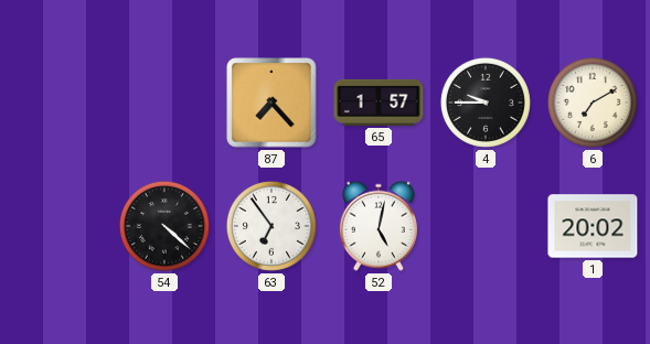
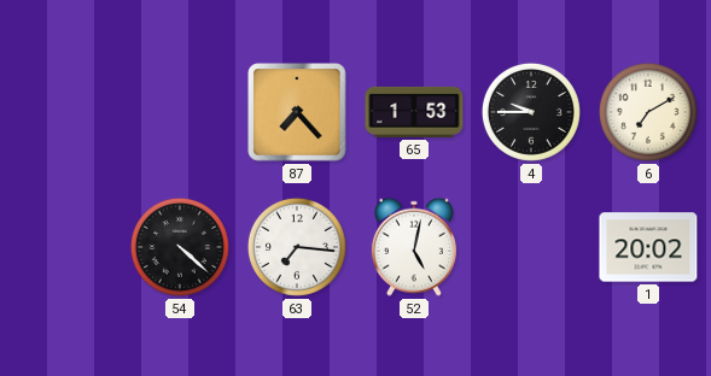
65: 1:57 -> 1:53 (414, 112)
63: 6:54 -> 7:16 (297, 247)
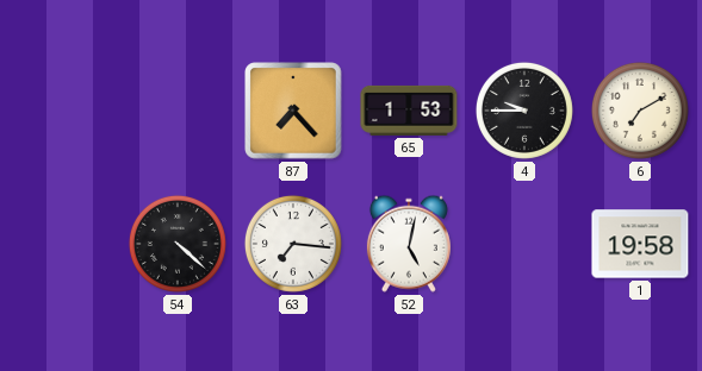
1: 20:02 -> 19:58 (640, 244)
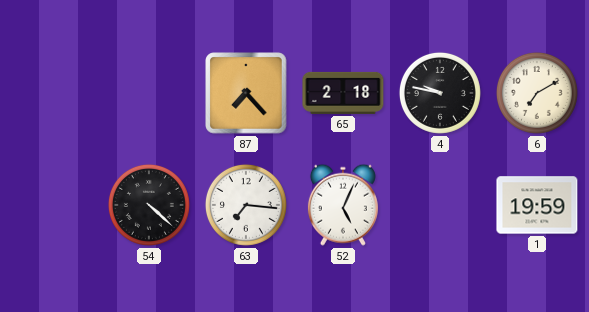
65: 1:53 -> 2:18 (343, 93)
4: 9:45 -> 9:47 (440, 93)
52: 5:02 -> 5:04 (343, 205)
1: 19:58 -> 19:59 (537, 205)
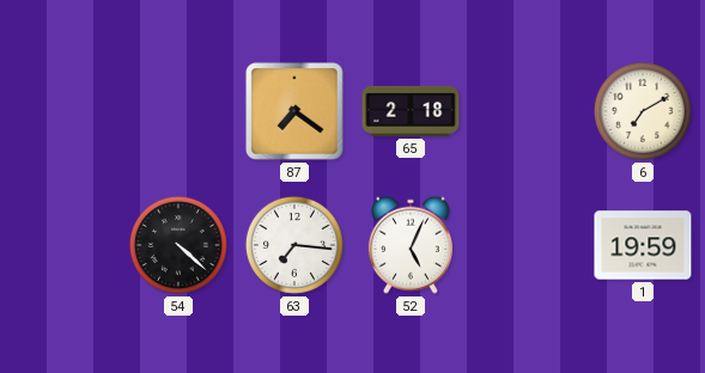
87: 7:23 -> 7:21 (294, 111)
4: 9:47 -> none (440, 93)
